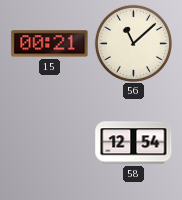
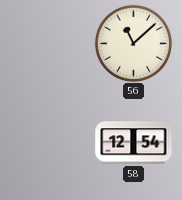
15: 00:21 -> none (50, 44)
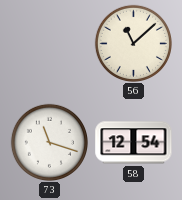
73: none -> 11:18 (49, 142)
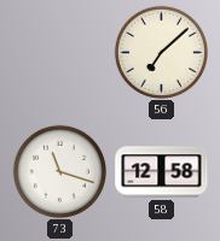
56: 11:08 -> 7:08 (161, 52)
58: 12:54 -> 12:58 (162, 172)
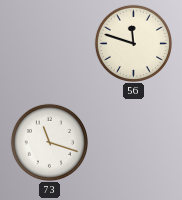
56: 7:08 -> 11:48 (133, 43)
58: 12:58 -> none (162, 172)
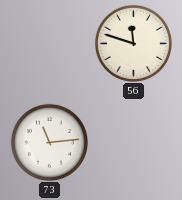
73: 11:18 -> 11:14 (49, 142)
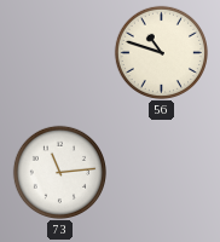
56: 11:48 -> 10:48 (161, 52)
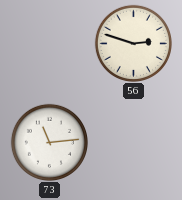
56: 10:48 -> 2:48 (133, 43)
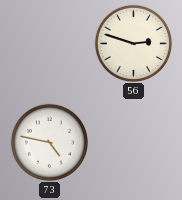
73: 11:14 -> 4:47 (49, 142)
